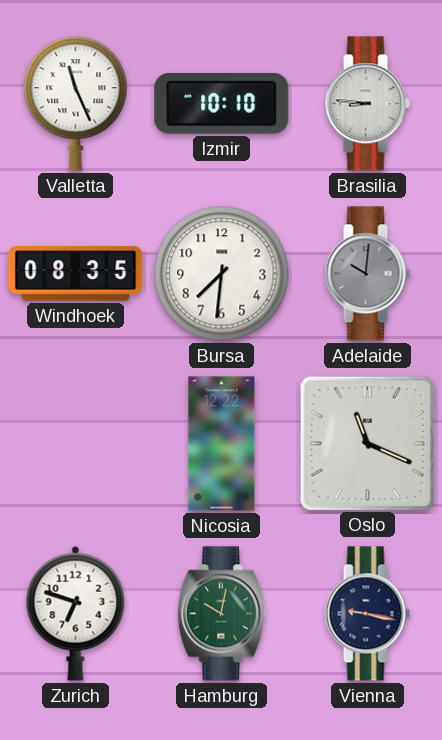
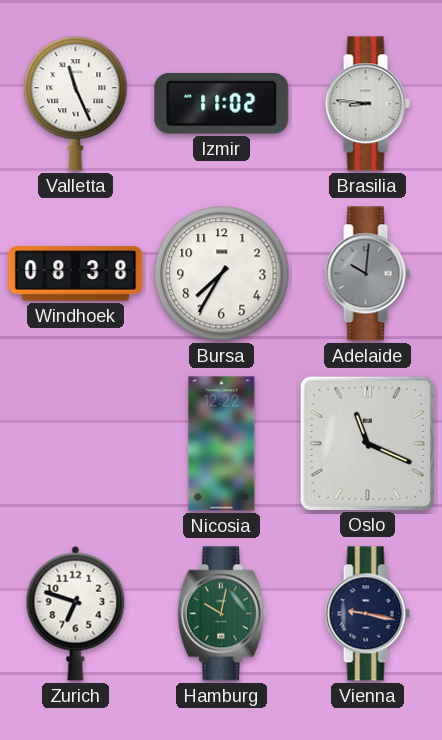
Izmir: 10:10 -> 11:02 (222, 104)
Windhoek: 08:35 -> 08:38 (76, 274)
Bursa: 7:31 -> 7:35 (222, 274)
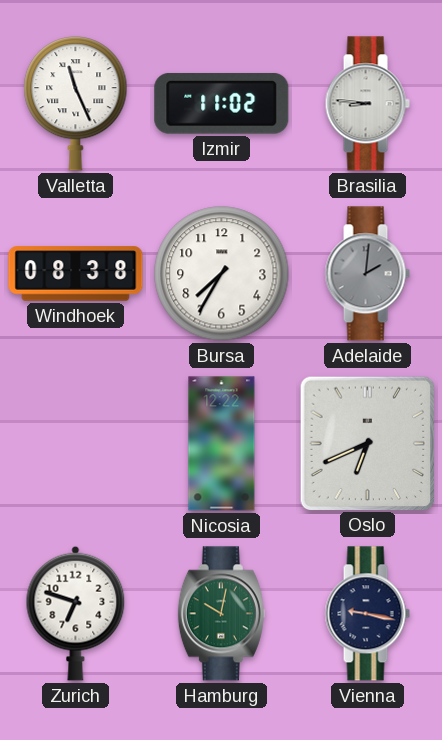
Adelaide: 10:01 -> 2:01 (367, 274)
Oslo: 11:19 -> 6:41 (367, 443)
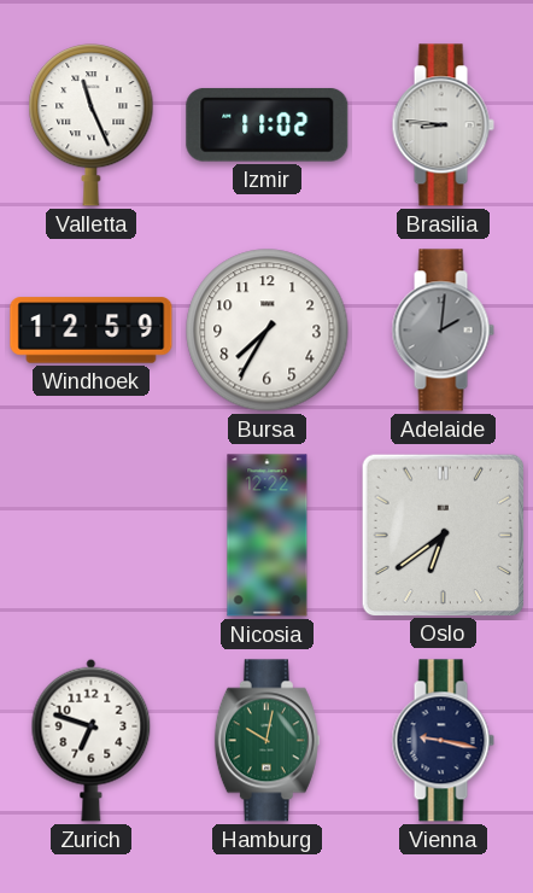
Windhoek: 08:38 -> 12:59 (92, 331)
Oslo: 6:41 -> 6:39 (443, 535)
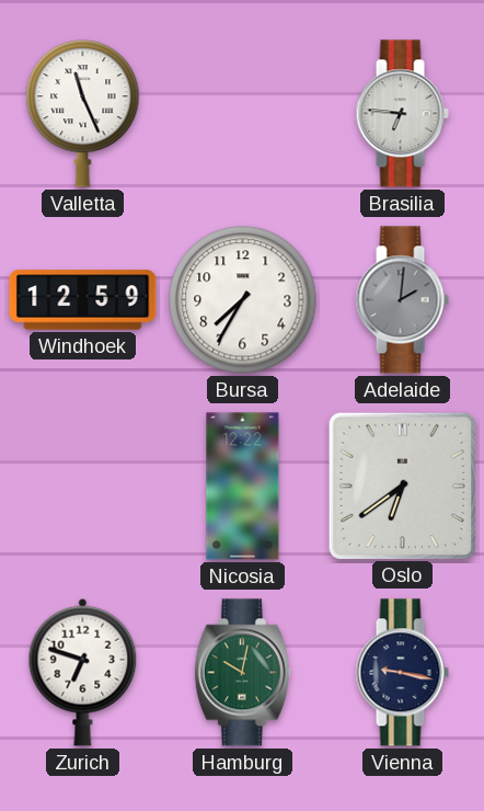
Izmir: 11:02 -> none (268, 126)
Brasilia: 8:46 -> 6:46 (402, 114)
